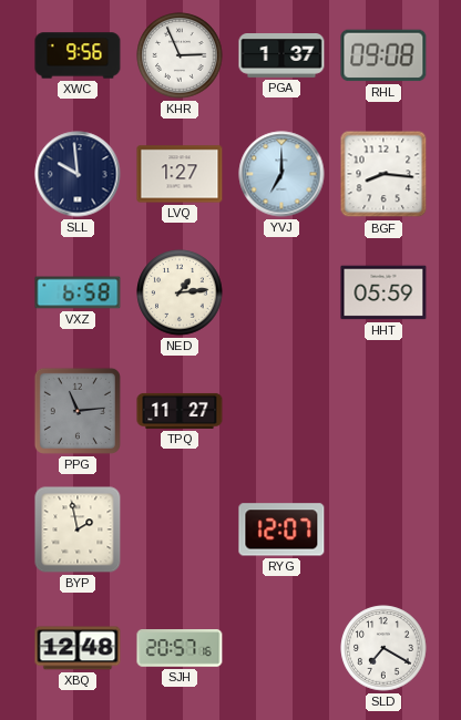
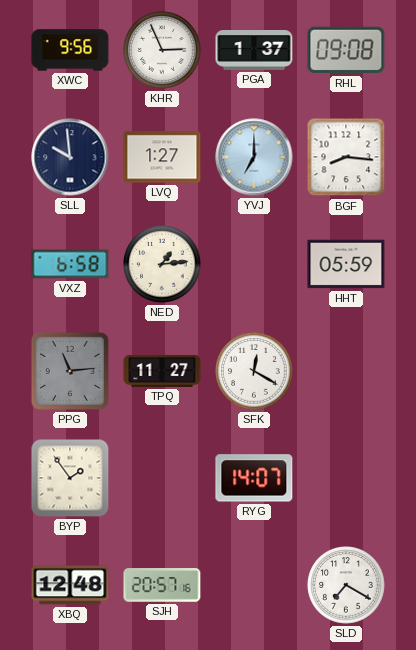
SFK: none -> 12:20 (254, 371)
BYP: 1:58 -> 1:54 (70, 478)
RYG: 12:07 -> 14:07 (254, 478)
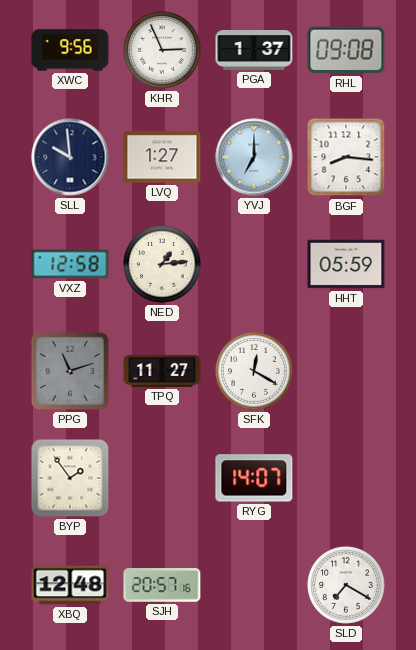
VXZ: 6:58 -> 12:58 (70, 264)
PPG: 11:14 -> 11:12 (70, 371)
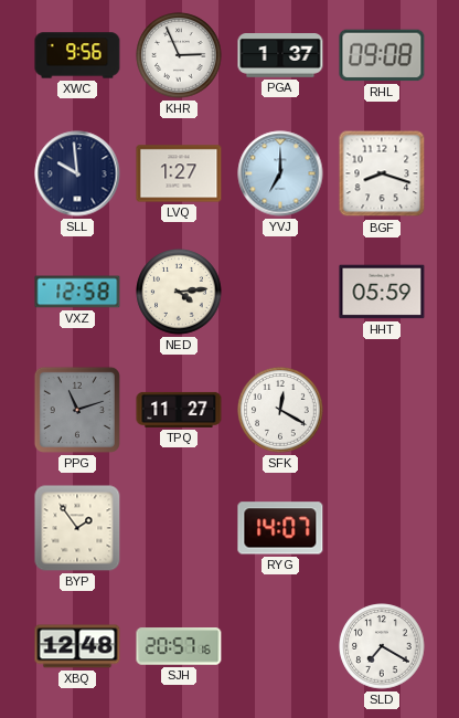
BGF: 8:16 -> 8:18 (382, 173)
NED: 1:14 -> 4:14 (179, 292)
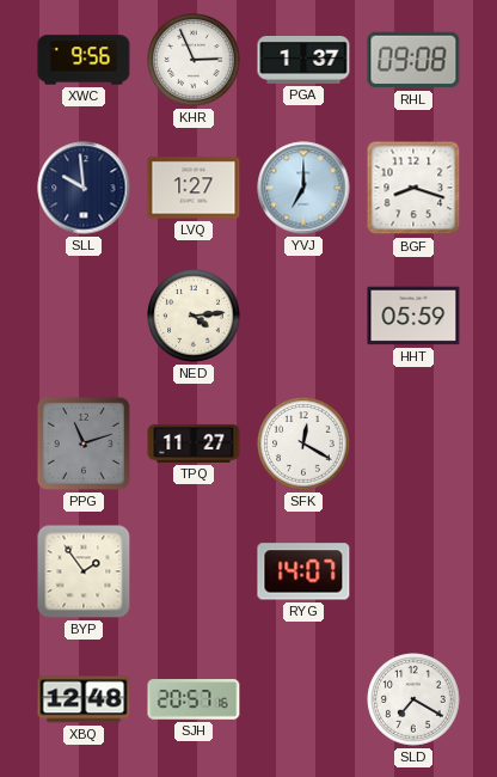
VXZ: 12:58 -> none (77, 292)
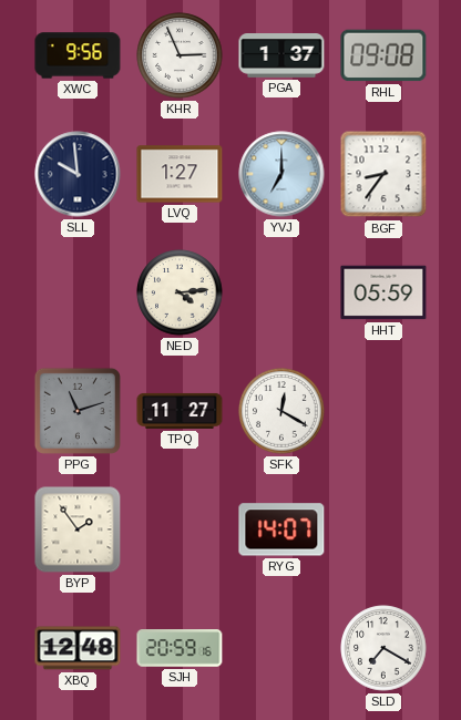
BGF: 8:18 -> 8:36 (383, 174)
SJH: 20:57 -> 20:59 (180, 648)
